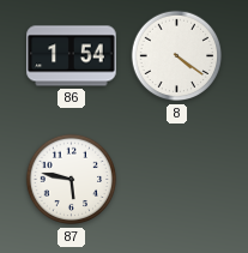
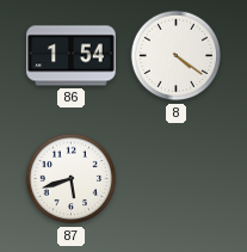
87: 5:47 -> 5:42 (72, 179)
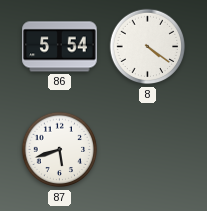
86: 1:54 -> 5:54 (60, 47)
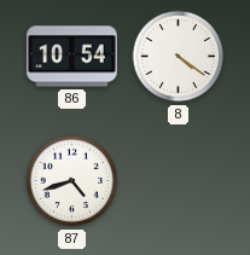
86: 5:54 -> 10:54 (72, 57)
87: 5:42 -> 4:42 (72, 181)
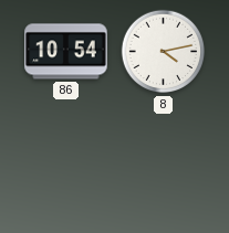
8: 4:21 -> 4:13 (164, 52)
87: 4:42 -> none (72, 181)
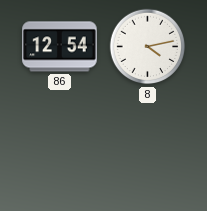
86: 10:54 -> 12:54 (60, 47)
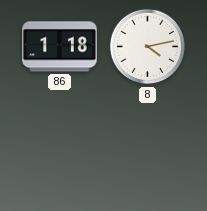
86: 12:54 -> 1:18 (60, 47)
